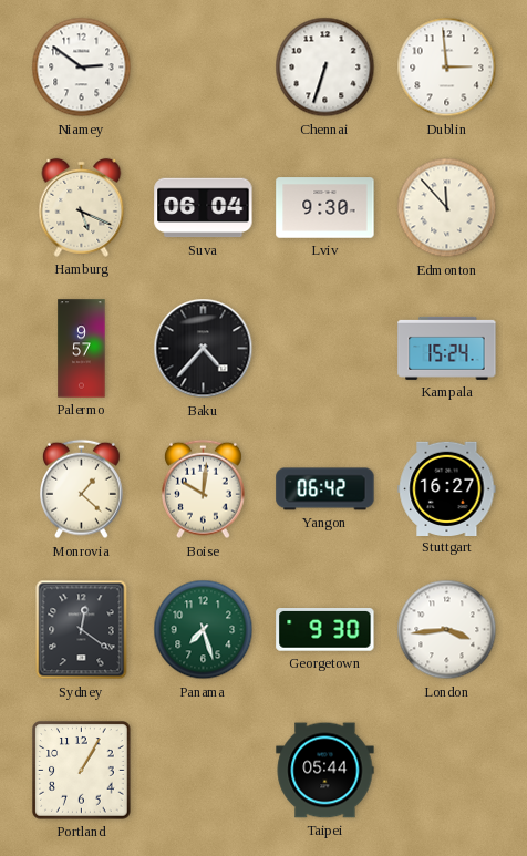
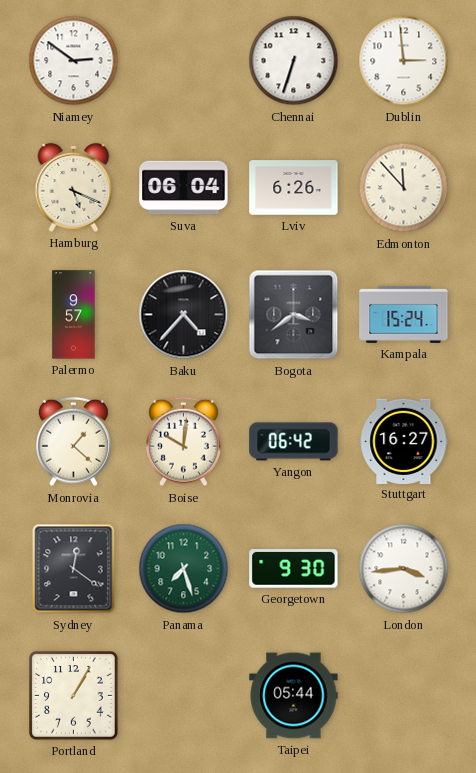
Lviv: 9:30 -> 6:26 (294, 188)
Bogota: none -> 3:39 (294, 315)
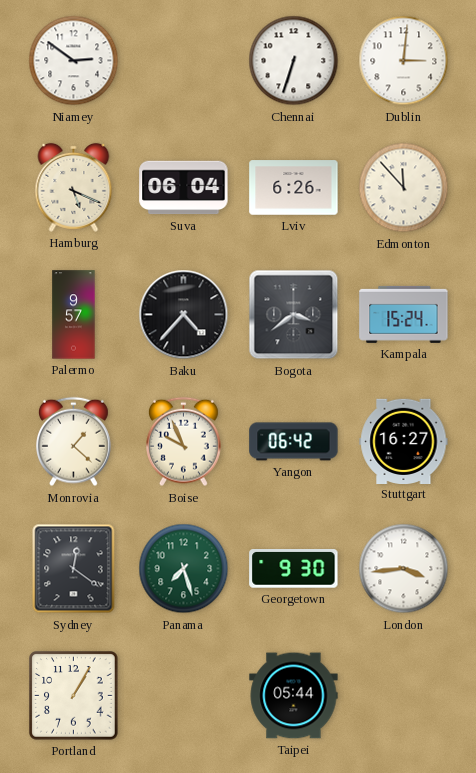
Dublin: 2:59 -> 3:01 (404, 61)
Boise: 10:01 -> 9:56 (184, 442)
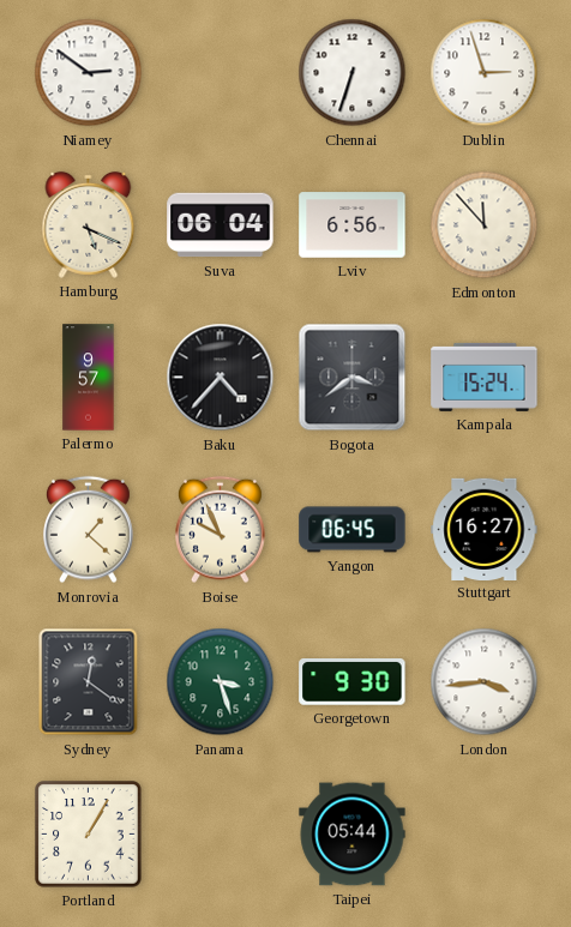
Dublin: 3:01 -> 2:57 (485, 73)
Lviv: 6:26 -> 6:56 (353, 225)
Yangon: 06:42 -> 06:45 (353, 530)
Panama: 7:27 -> 3:27 (221, 682)
